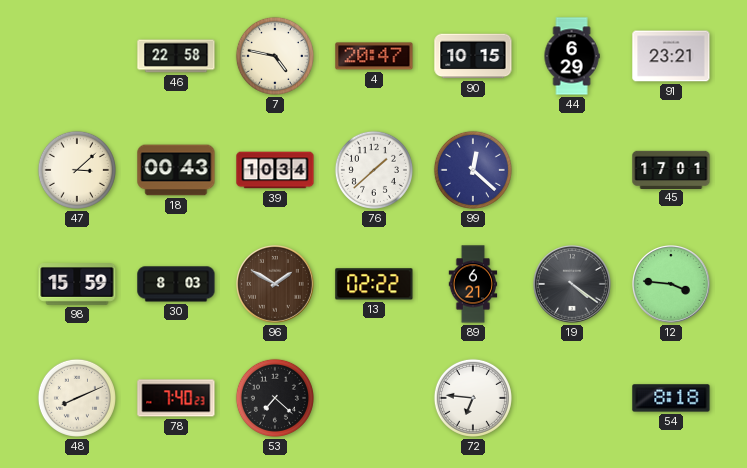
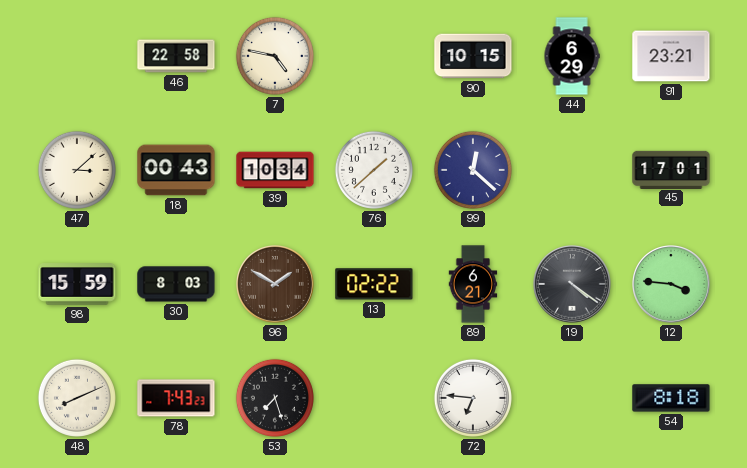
4: 20:47 -> none (374, 56)
78: 7:40 -> 7:43 (176, 398)
53: 7:22 -> 7:27 (275, 398)
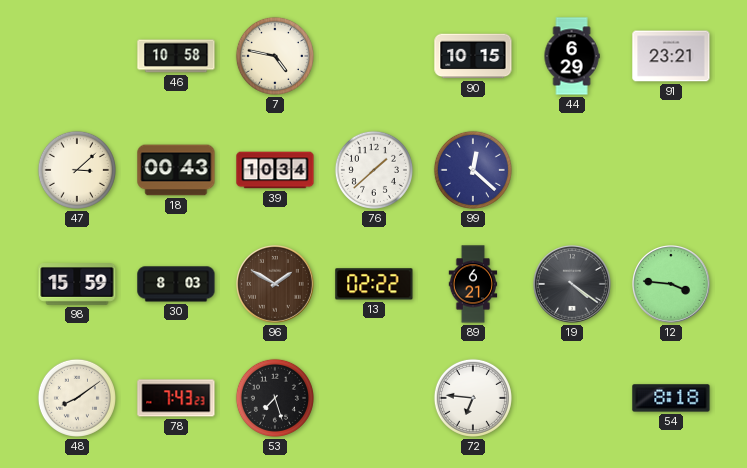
46: 22:58 -> 10:58 (176, 56)
45: 17:01 -> none (671, 169)
48: 8:11 -> 8:09 (77, 398)
